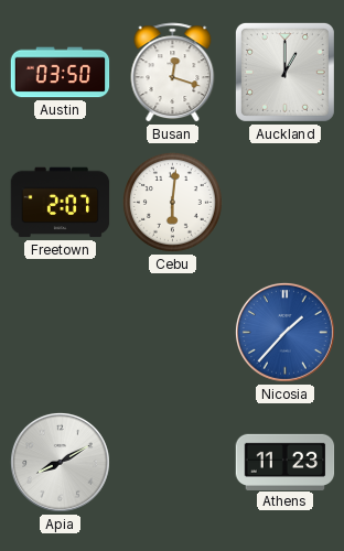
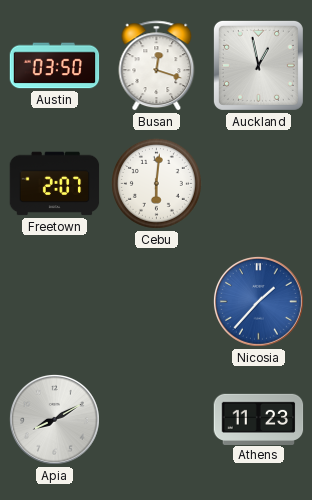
Auckland: 1:00 -> 12:58 (258, 65)
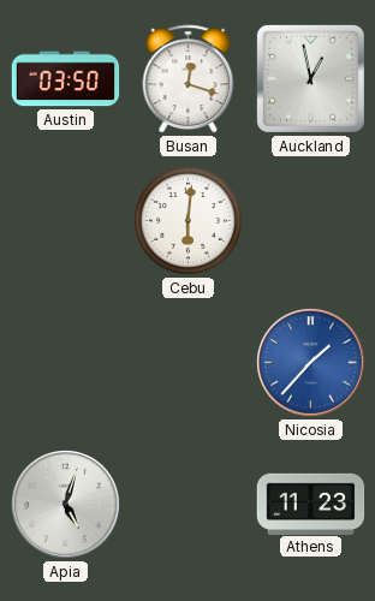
Freetown: 2:07 -> none (55, 184)
Apia: 8:10 -> 5:03 (65, 504)
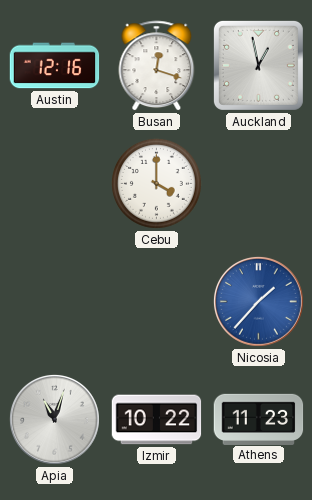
Austin: 03:50 -> 12:16 (55, 66)
Cebu: 6:01 -> 4:00 (156, 183)
Apia: 5:03 -> 11:03 (54, 419)
Izmir: none -> 10:22 (157, 420)
